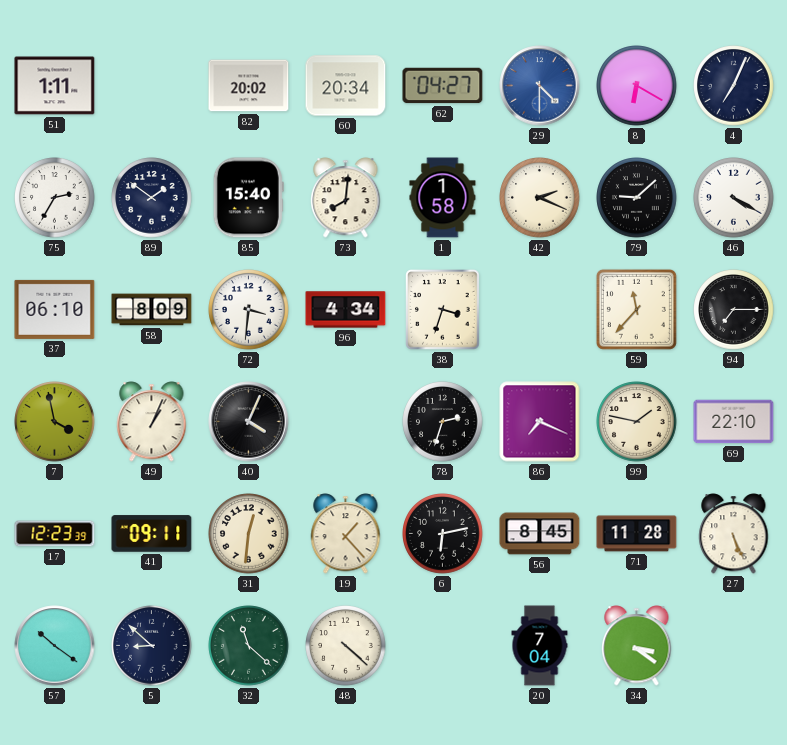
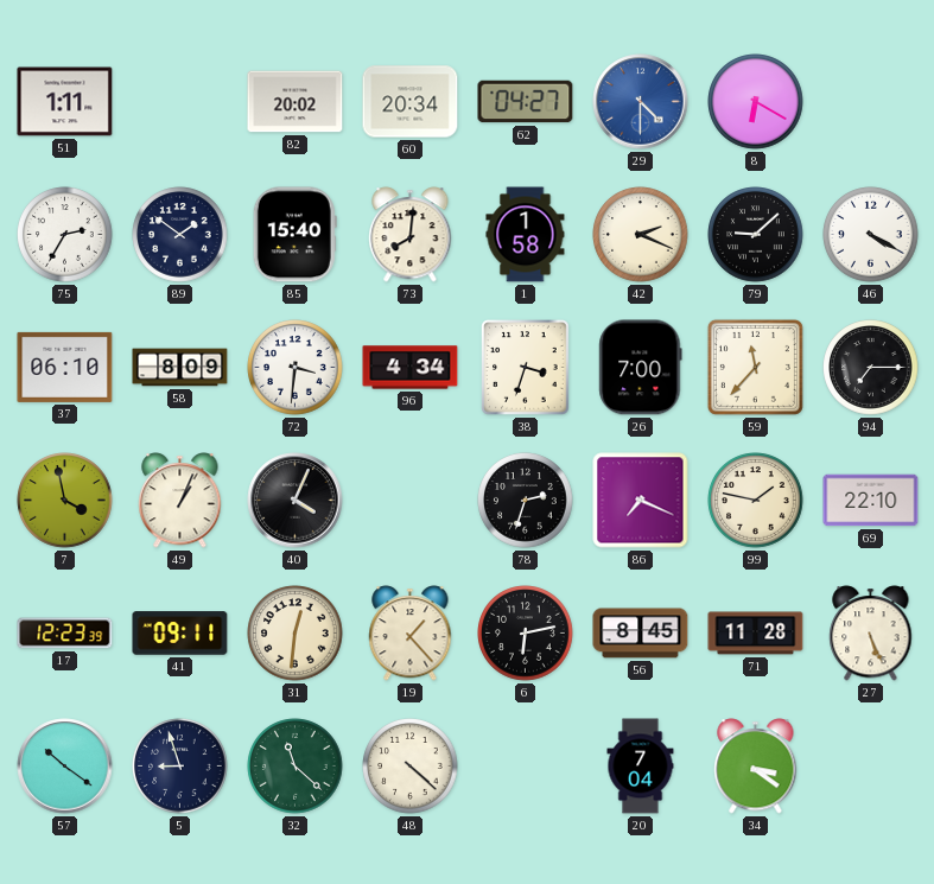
4: 7:04 -> none (734, 86)
26: none -> 7:00 (641, 368)
5: 8:52 -> 8:57 (180, 767)
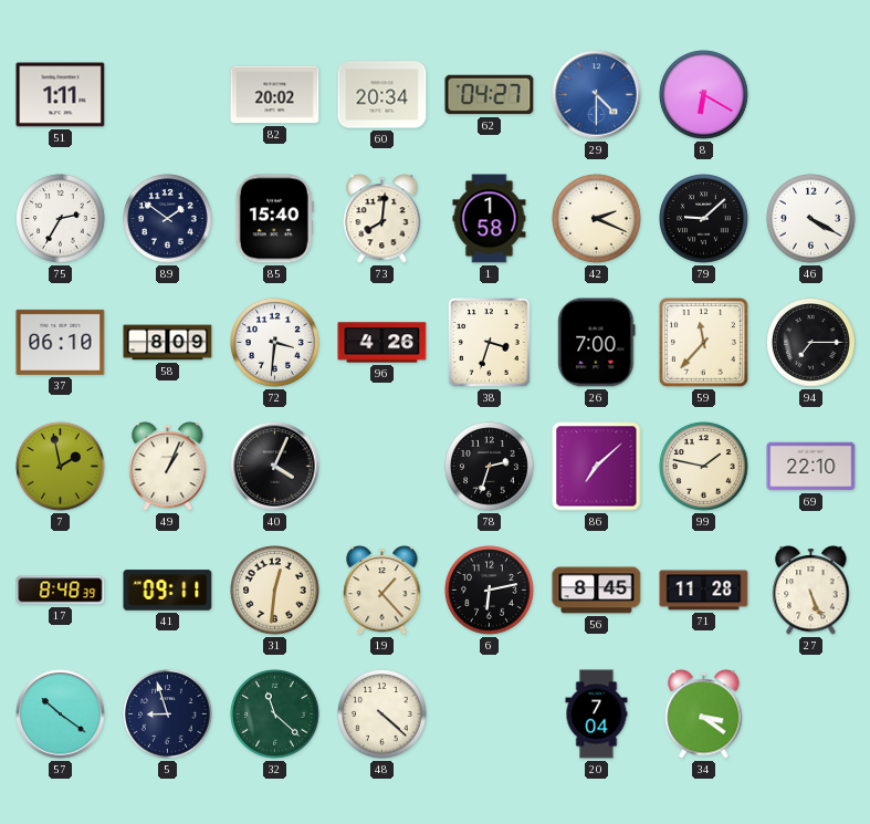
96: 4:34 -> 4:26 (382, 343)
7: 3:58 -> 1:58 (61, 467)
86: 7:19 -> 7:08 (597, 467)
17: 12:23 -> 8:48 (61, 591)
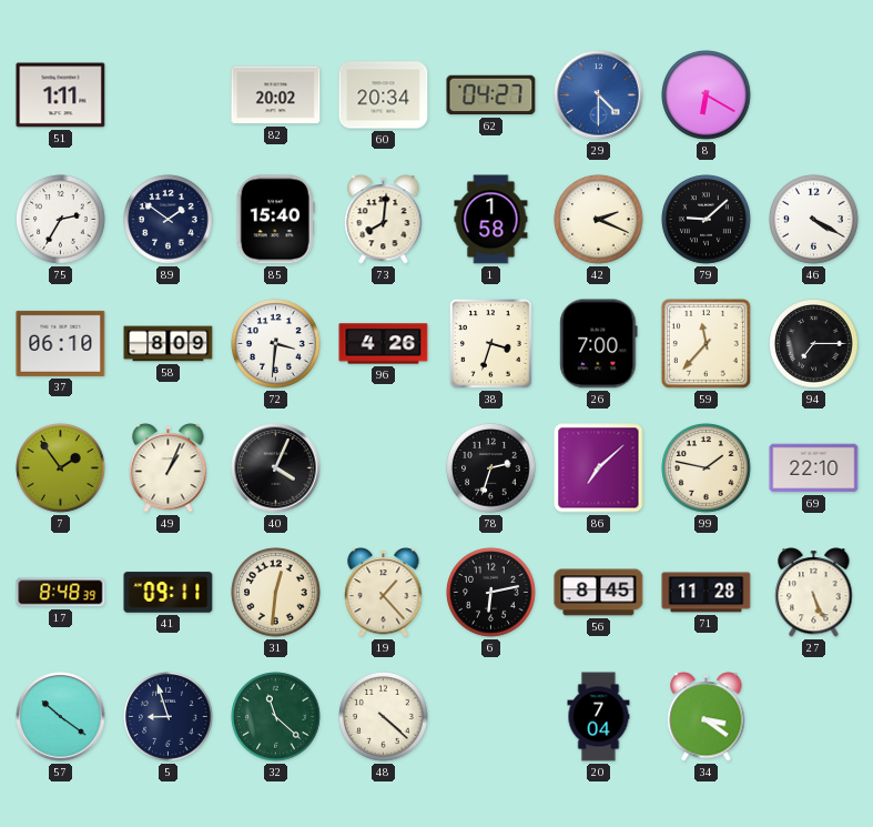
7: 1:58 -> 1:54 (61, 468)
